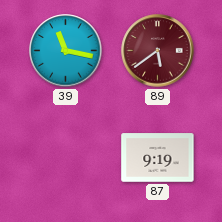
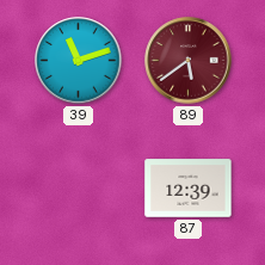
39: 11:17 -> 11:12 (79, 61)
87: 9:19 -> 12:39 (189, 189)
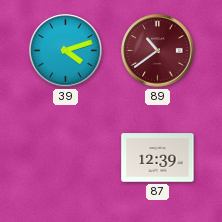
39: 11:12 -> 4:12 (66, 51)
89: 5:39 -> 10:39 (158, 51)
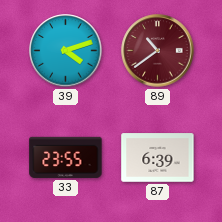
33: none -> 23:55 (66, 157)
87: 12:39 -> 6:39 (158, 158)
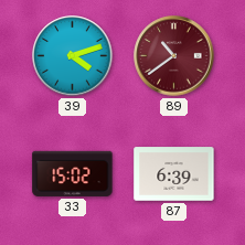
33: 23:55 -> 15:02 (73, 173)
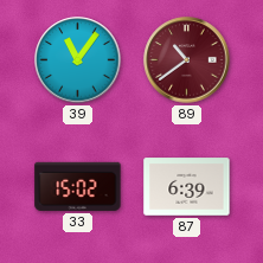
39: 4:12 -> 11:06 (78, 60)
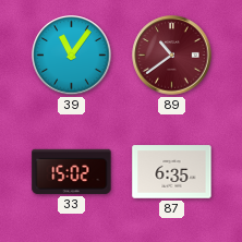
87: 6:39 -> 6:35 (172, 172)
